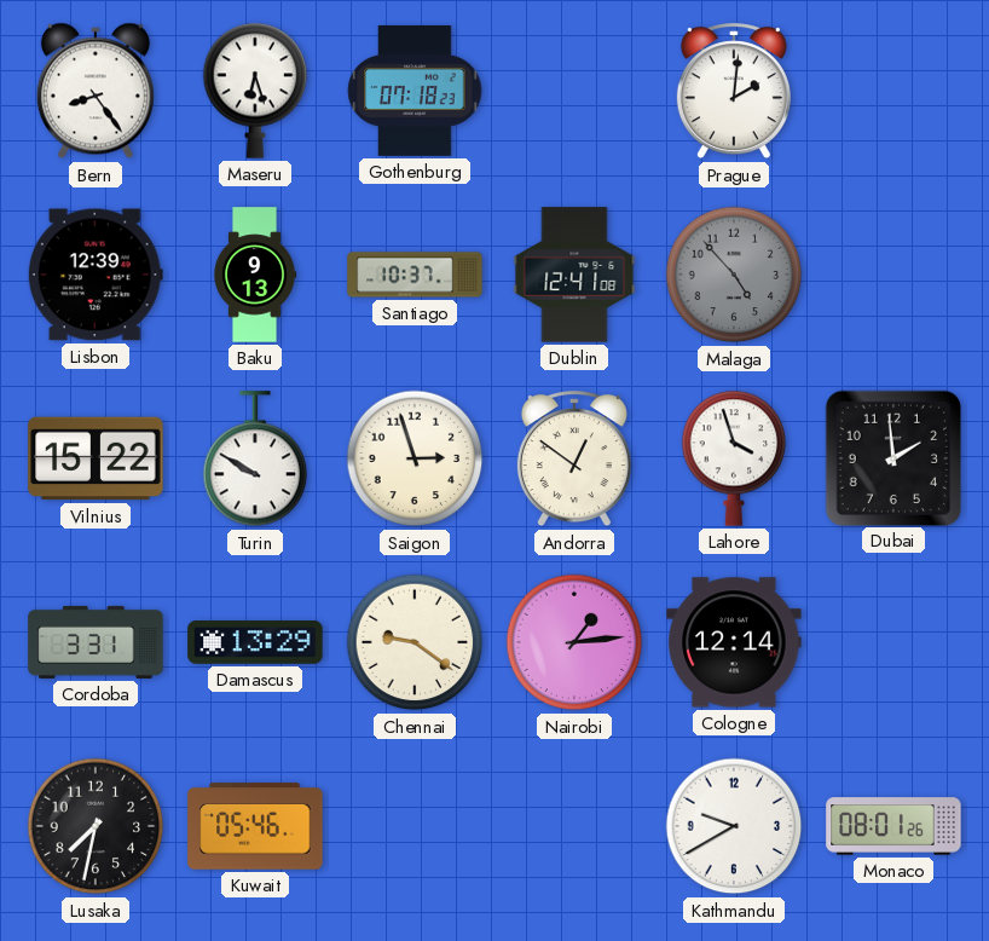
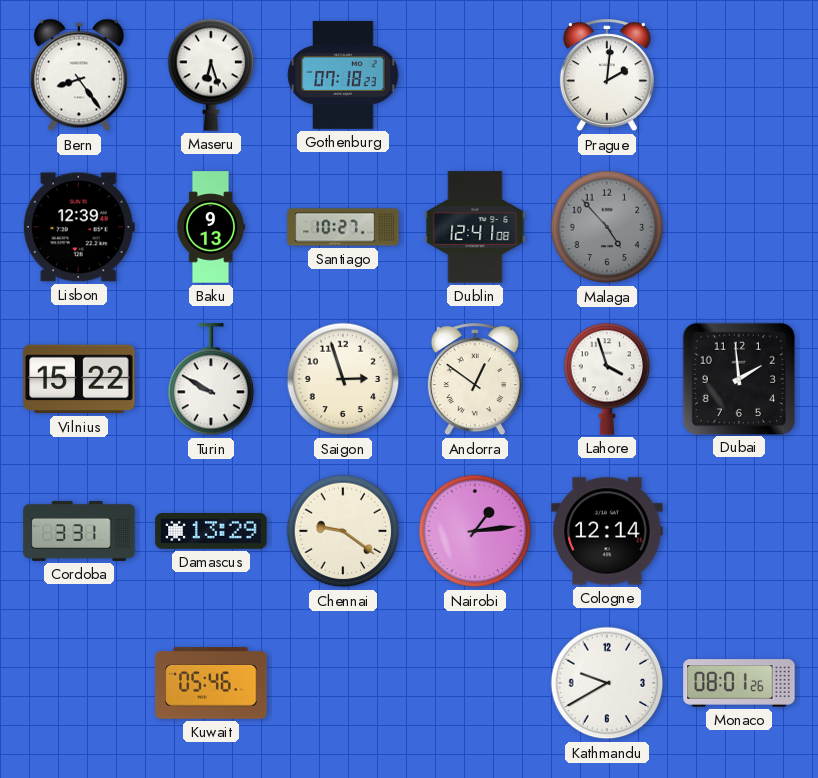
Santiago: 10:37 -> 10:27 (343, 227)
Lusaka: 7:32 -> none (96, 826)
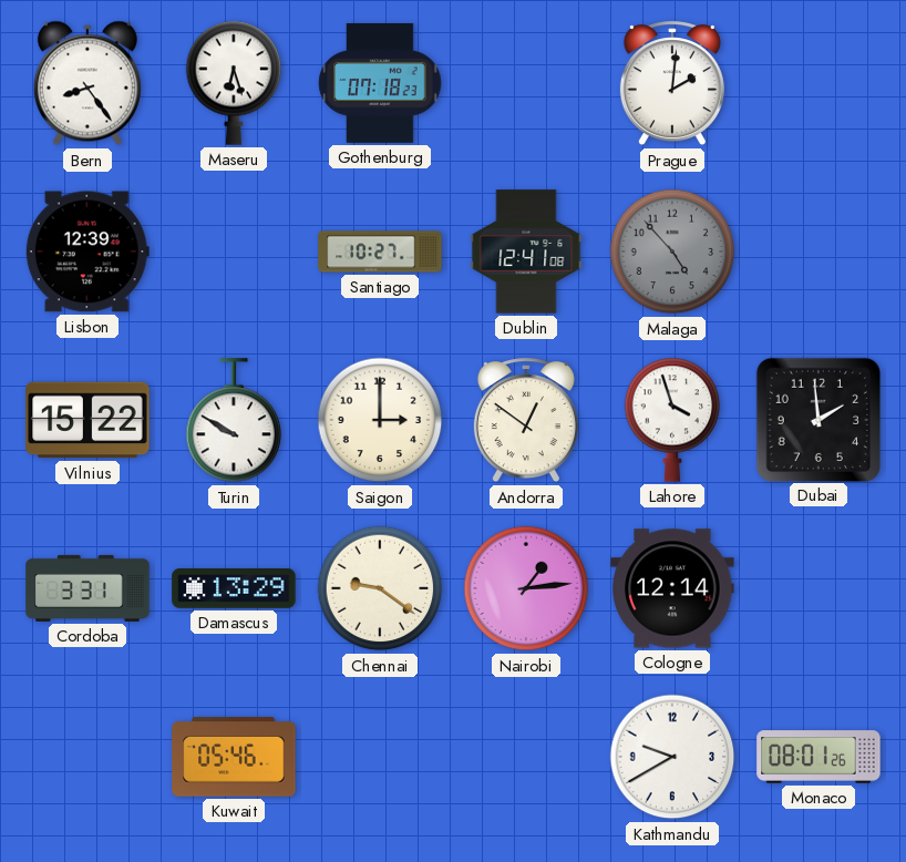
Baku: 9:13 -> none (211, 227)
Saigon: 2:57 -> 3:00 (380, 420)
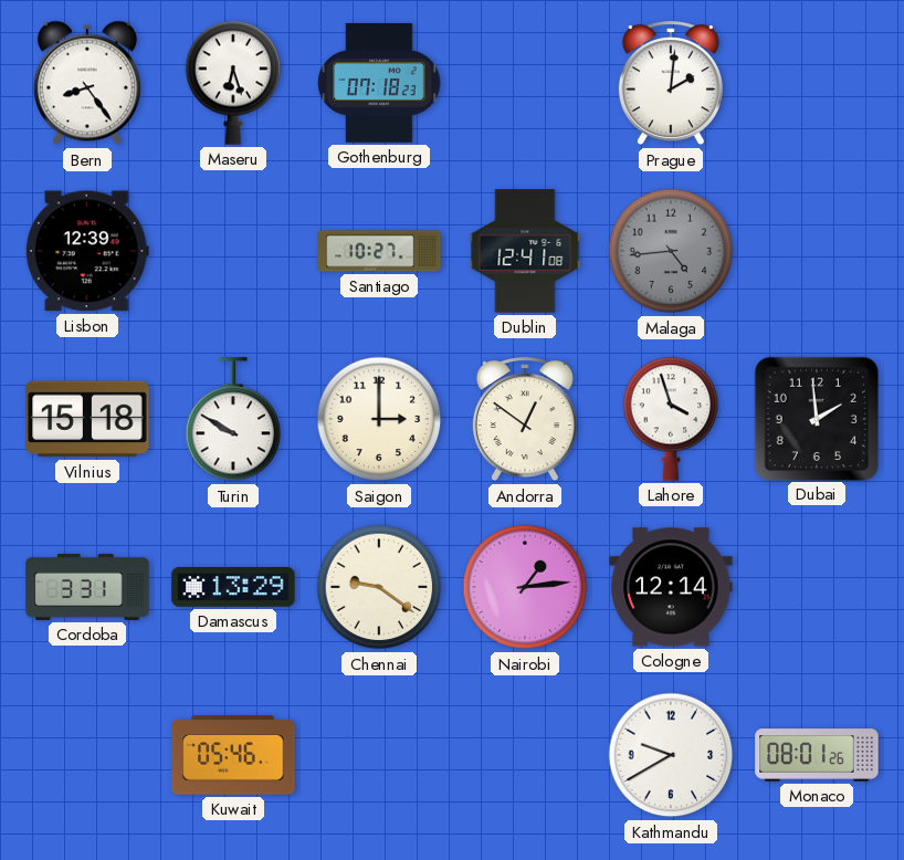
Malaga: 4:53 -> 4:44 (671, 251)
Vilnius: 15:22 -> 15:18 (87, 419)
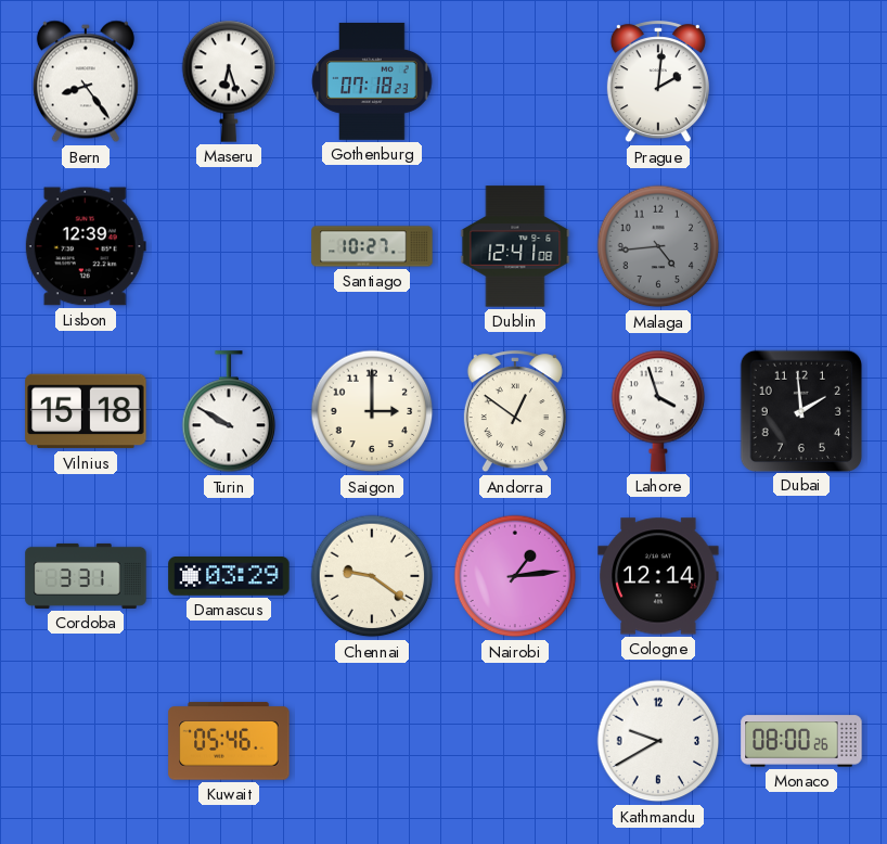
Damascus: 13:29 -> 03:29 (229, 576)
Monaco: 08:01 -> 08:00 (801, 741)
